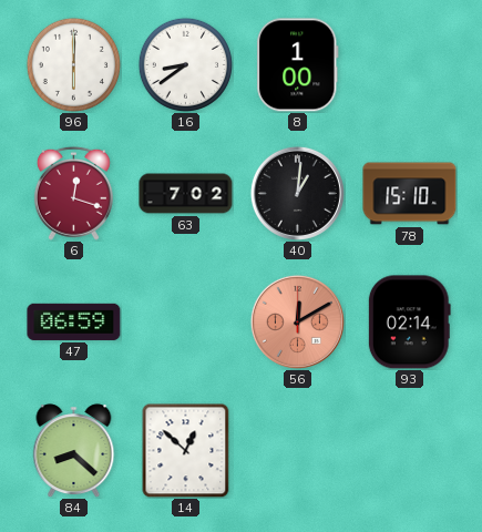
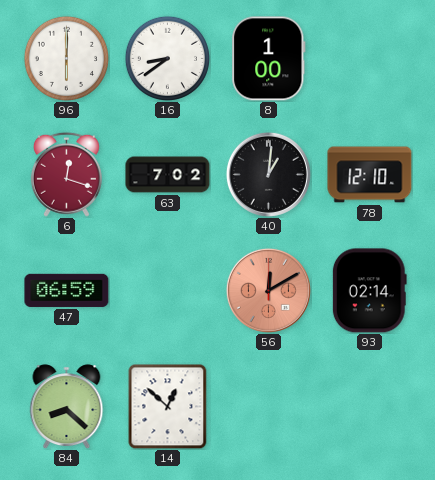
78: 15:10 -> 12:10 (370, 175)
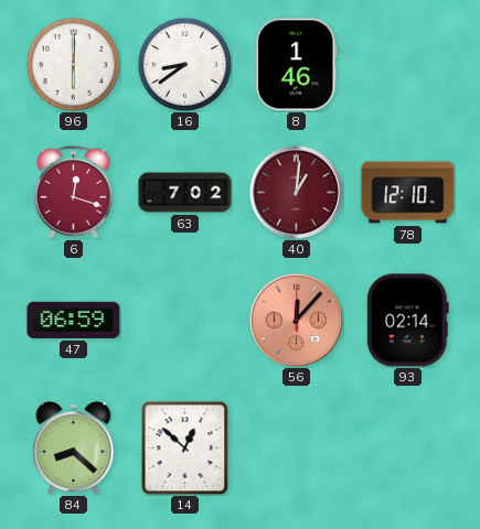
8: 1:00 -> 1:46 (297, 65)
40 dial: black -> burgundy (296, 192)
56: 12:10 -> 12:07 (296, 320)
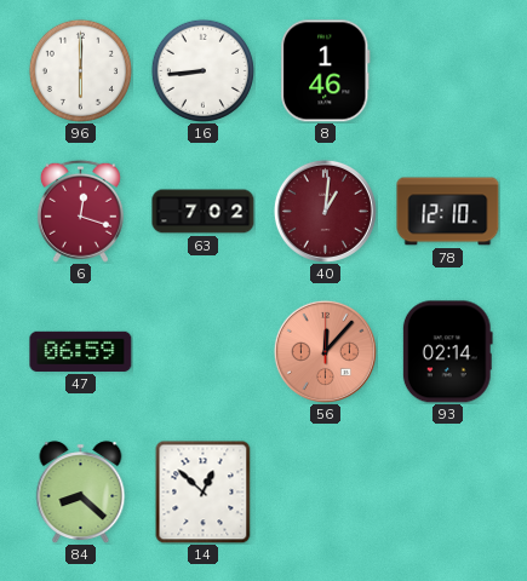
16: 8:39 -> 8:44 (202, 70)
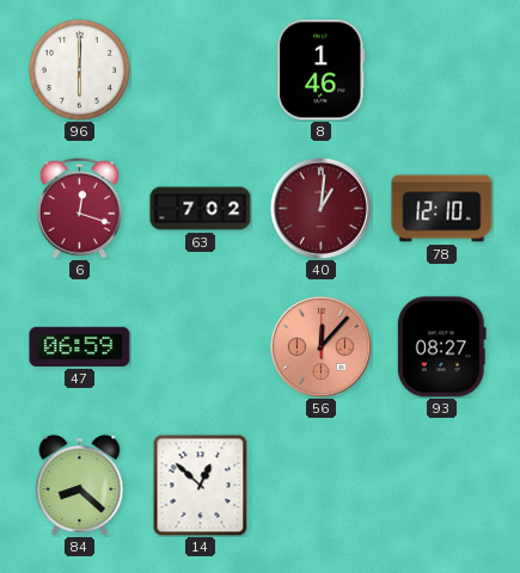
16: 8:44 -> none (202, 70)
93: 02:14 -> 08:27 (441, 347)
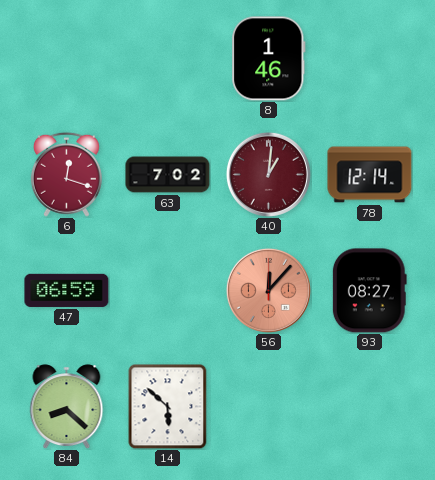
96: 6:00 -> none (79, 69)
78: 12:10 -> 12:14 (370, 175)
14: 12:52 -> 5:52 (168, 406)
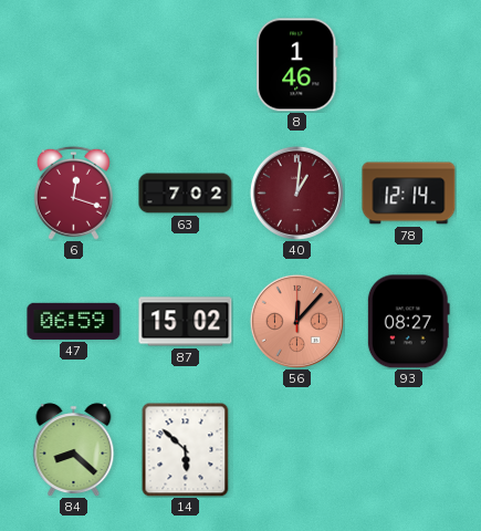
87: none -> 15:02 (186, 322)
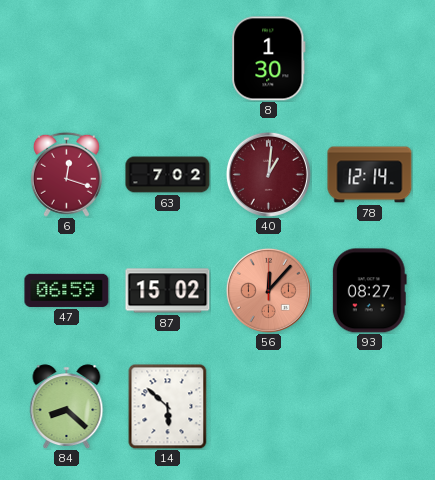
8: 1:46 -> 1:30 (269, 59)
